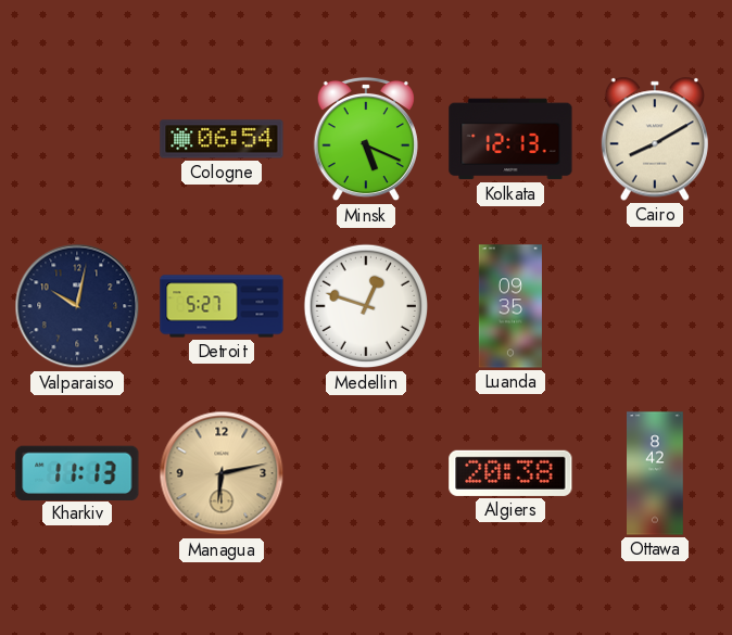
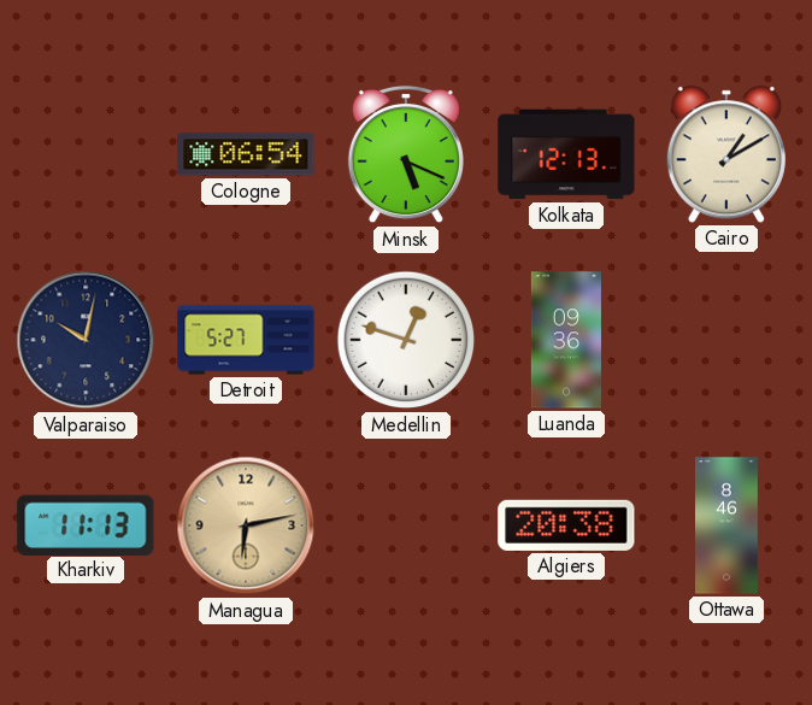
Cairo: 8:10 -> 1:10 (726, 154)
Luanda: 09:35 -> 09:36 (566, 340)
Ottawa: 8:42 -> 8:46 (728, 525)
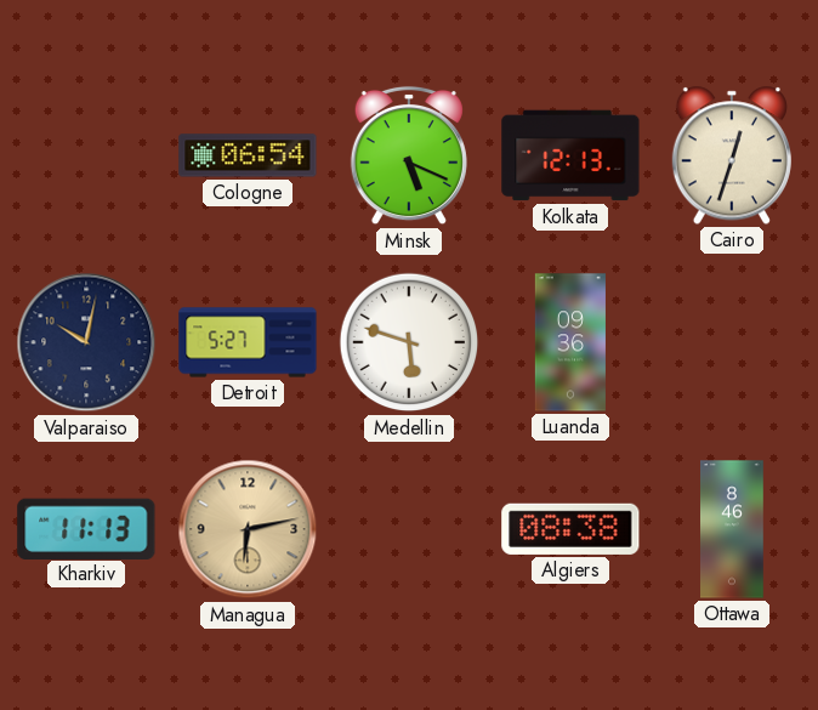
Cairo: 1:10 -> 12:33 (732, 155)
Medellin: 12:48 -> 5:48 (409, 342)
Algiers: 20:38 -> 08:38 (570, 529)
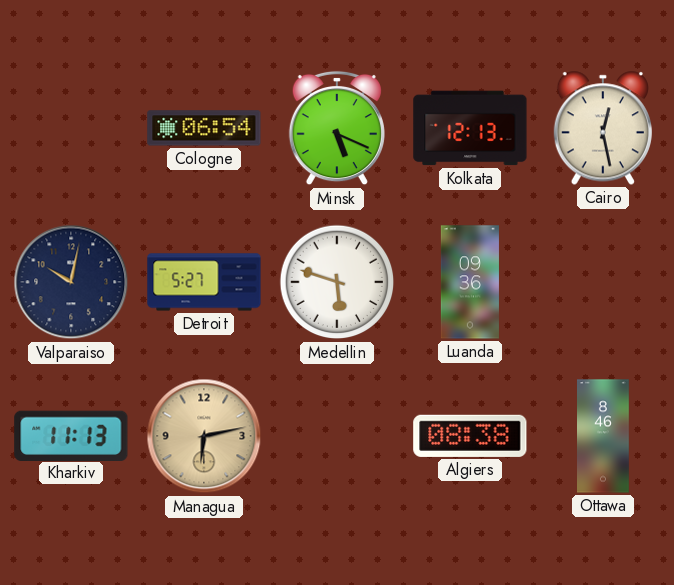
Cairo: 12:33 -> 12:28 (603, 128)
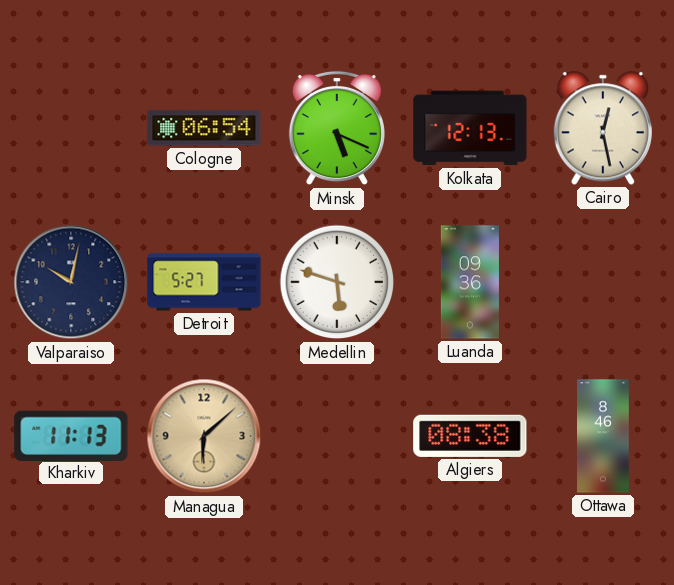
Managua: 6:13 -> 6:08 (204, 436)
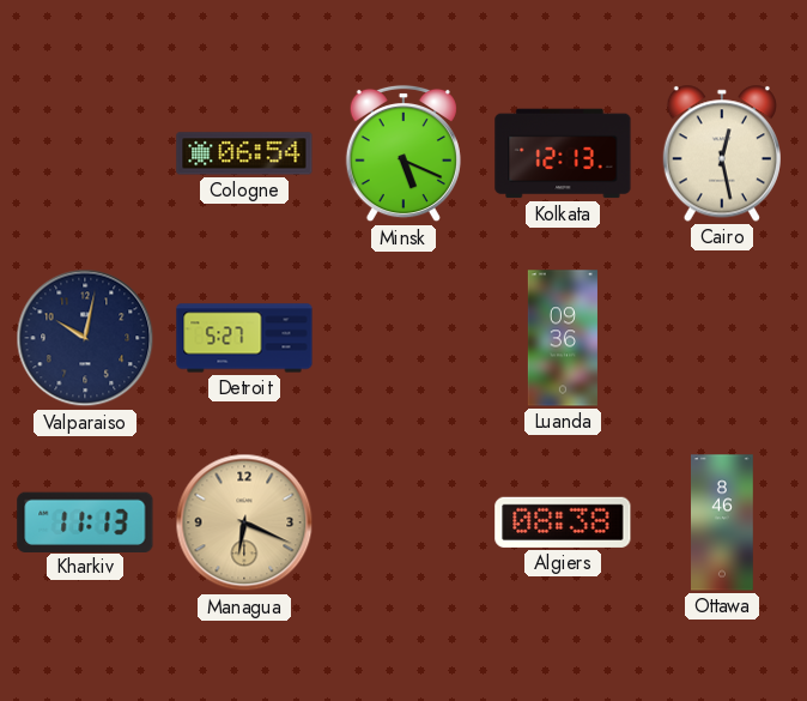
Medellin: 5:48 -> none (337, 282)
Managua: 6:08 -> 6:19 (244, 522)
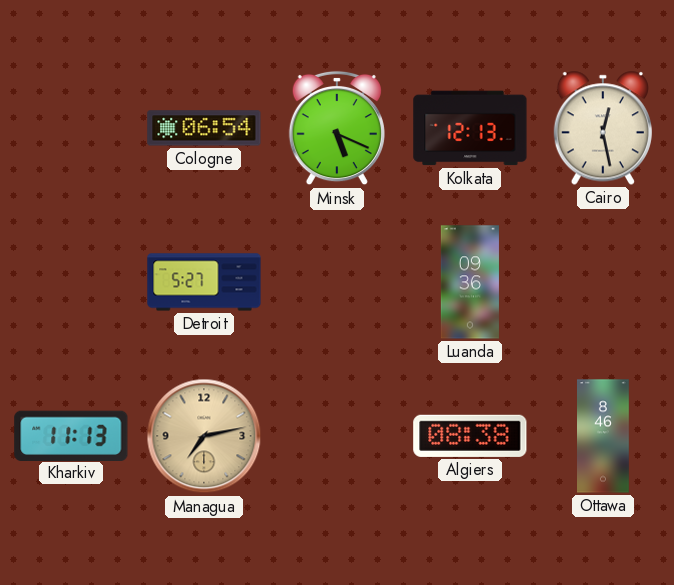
Valparaiso: 10:02 -> none (85, 338)
Managua: 6:19 -> 7:13 (204, 436)
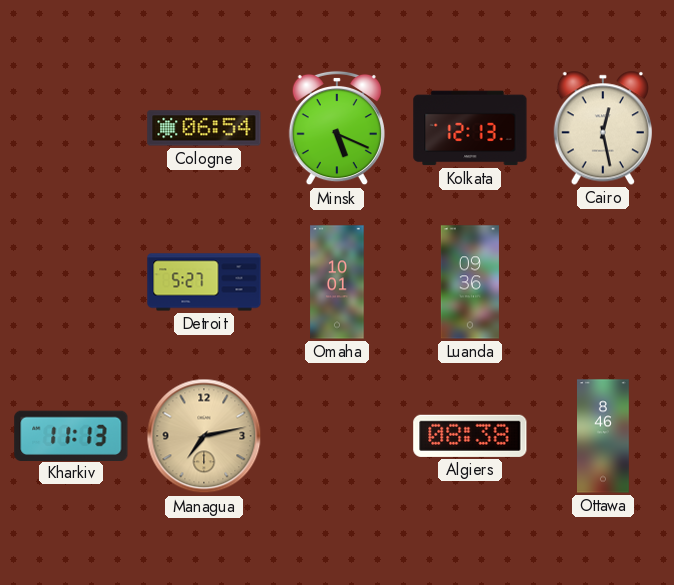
Omaha: none -> 10:01 (337, 282)
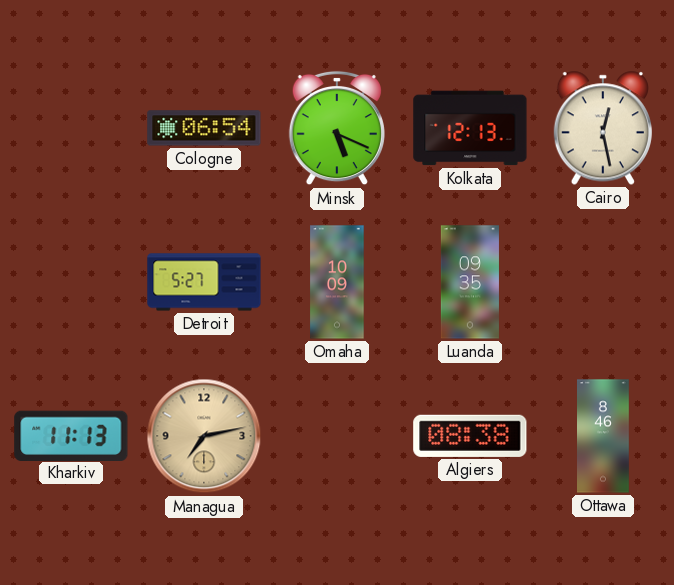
Omaha: 10:01 -> 10:09 (337, 282)
Luanda: 09:36 -> 09:35 (470, 282)
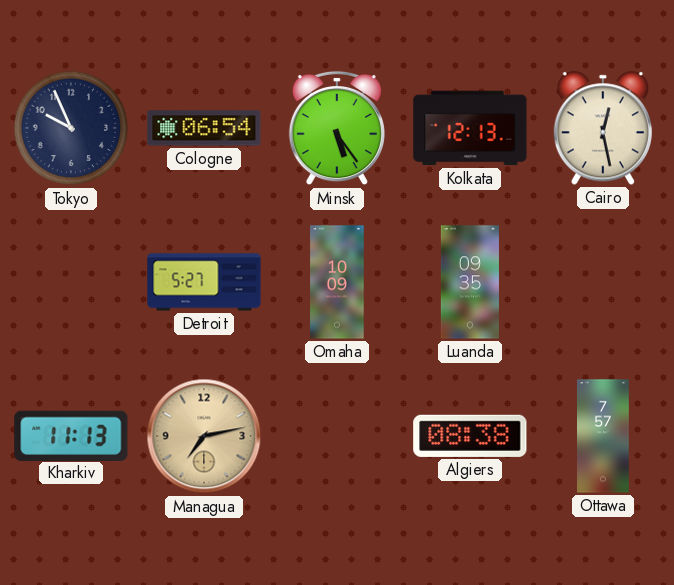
Tokyo: none -> 9:56 (71, 128)
Minsk: 5:19 -> 5:24 (337, 128)
Ottawa: 8:46 -> 7:57 (604, 436)
